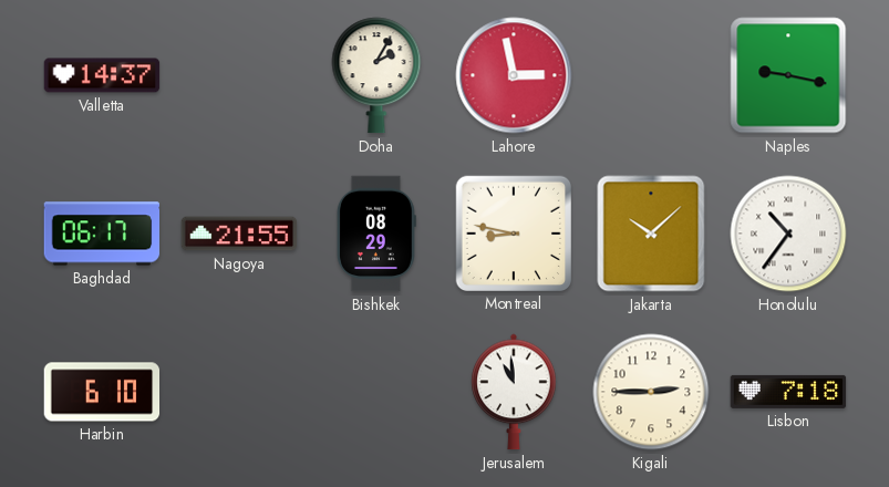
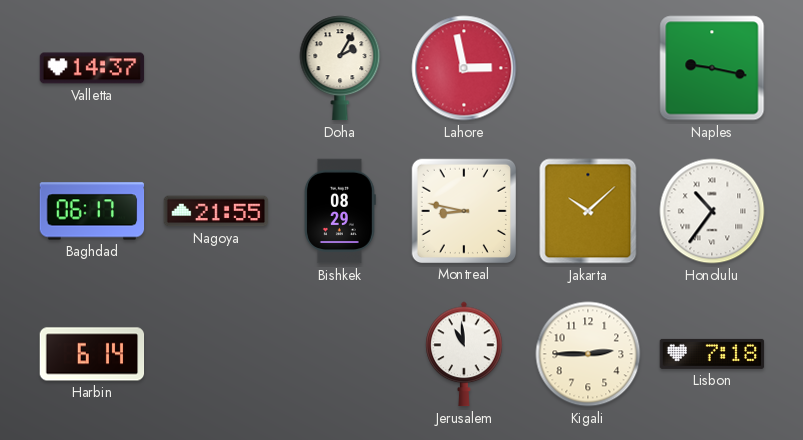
Harbin: 6:10 -> 6:14 (92, 354)
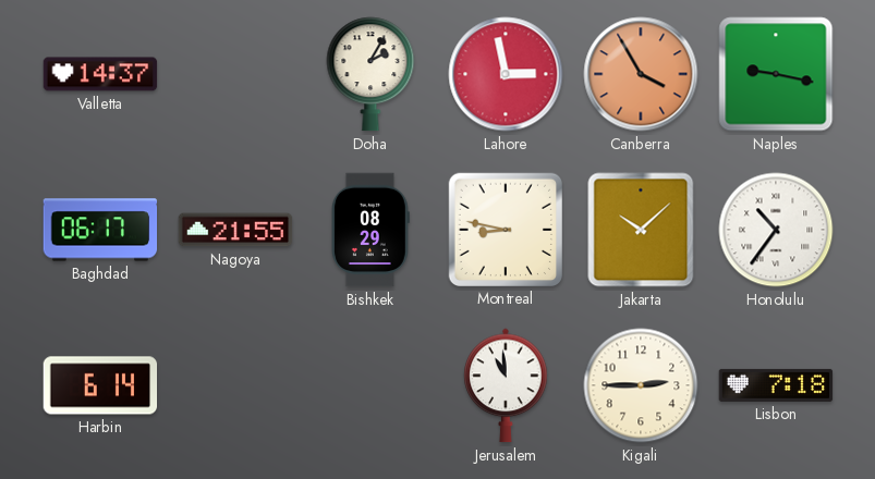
Canberra: none -> 3:55 (641, 74)
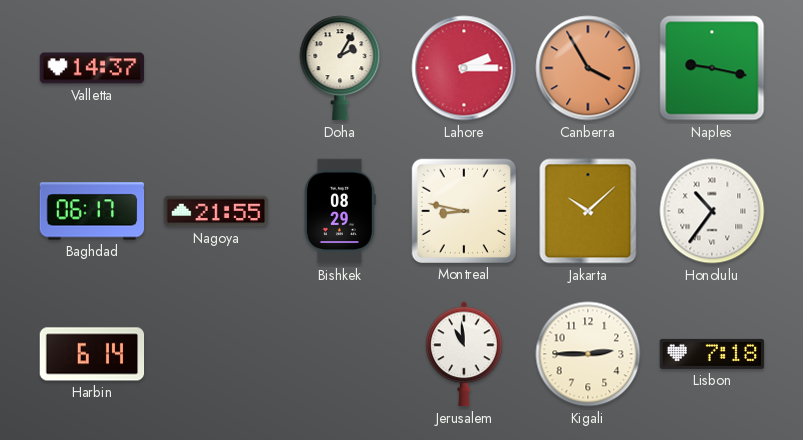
Lahore: 2:58 -> 2:15 (464, 68)
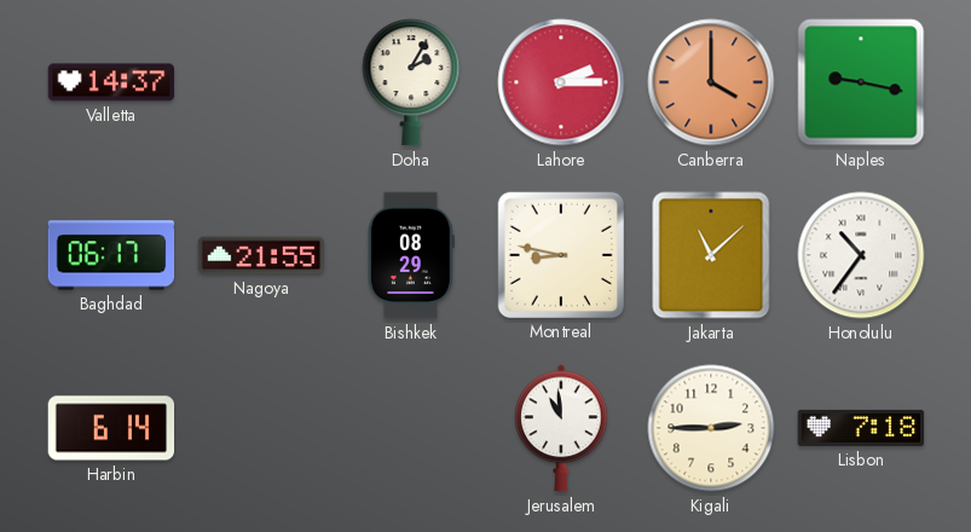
Canberra: 3:55 -> 4:00 (711, 82)
Jakarta: 10:08 -> 11:08 (711, 255)
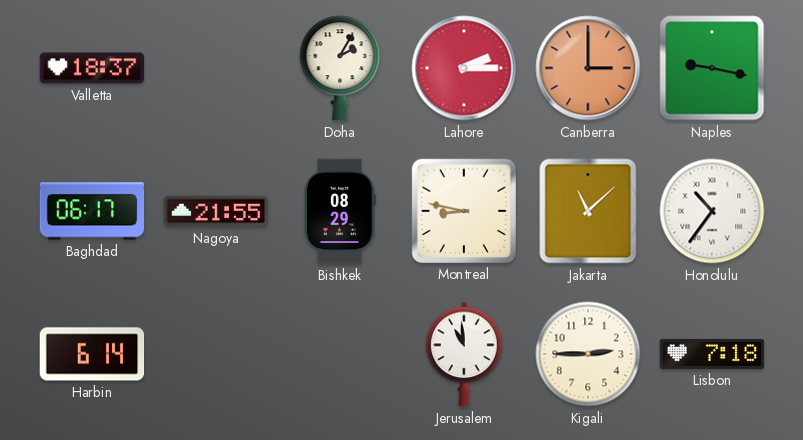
Valletta: 14:37 -> 18:37 (92, 68)
Canberra: 4:00 -> 3:00 (588, 68)
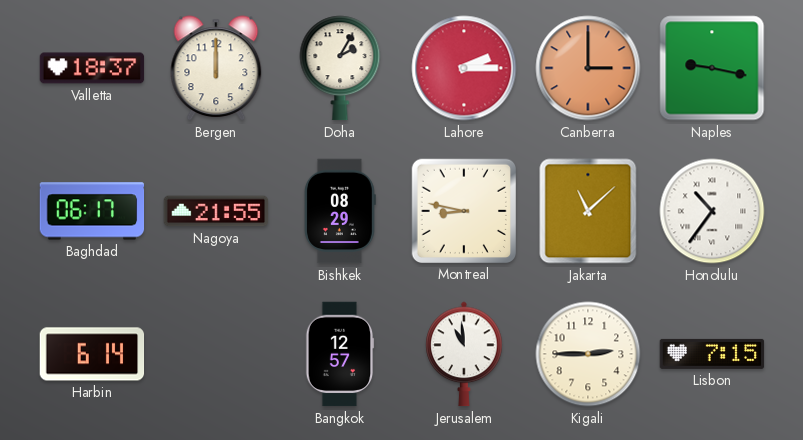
Bergen: none -> 12:00 (216, 68)
Bangkok: none -> 12:57 (340, 354)
Lisbon: 7:18 -> 7:15 (712, 354)
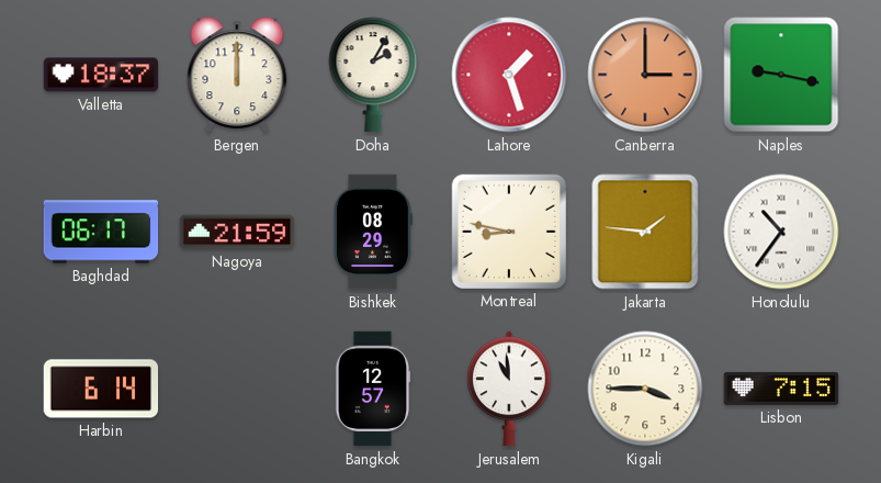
Lahore: 2:15 -> 1:27 (509, 75)
Nagoya: 21:55 -> 21:59 (237, 232)
Jakarta: 11:08 -> 1:46 (645, 232)
Kigali: 2:45 -> 3:45 (645, 389)
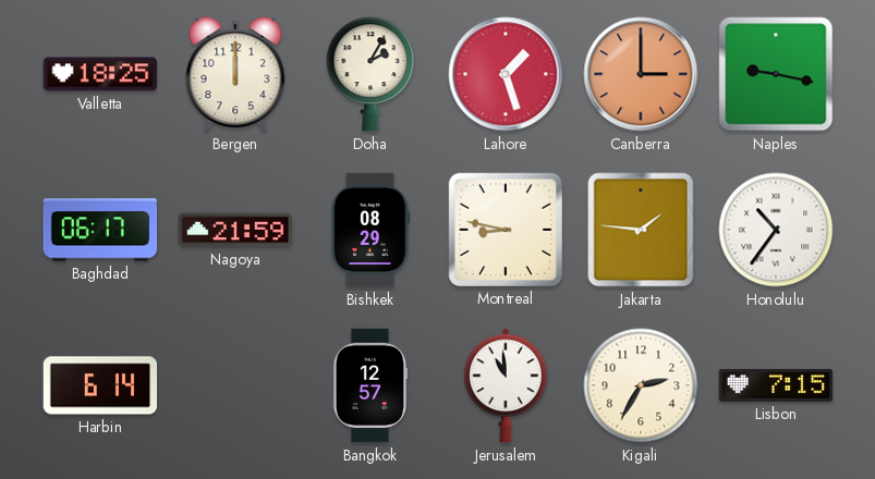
Valletta: 18:37 -> 18:25 (100, 74)
Kigali: 3:45 -> 2:35 (641, 385)
